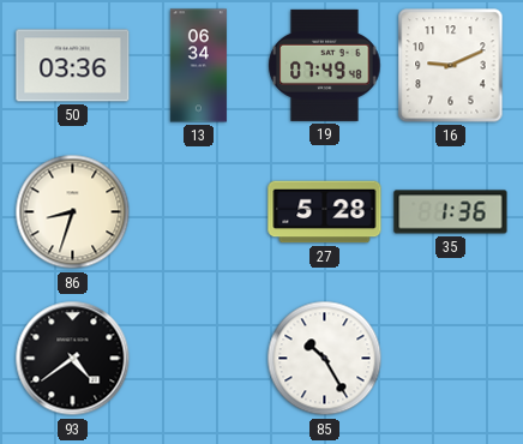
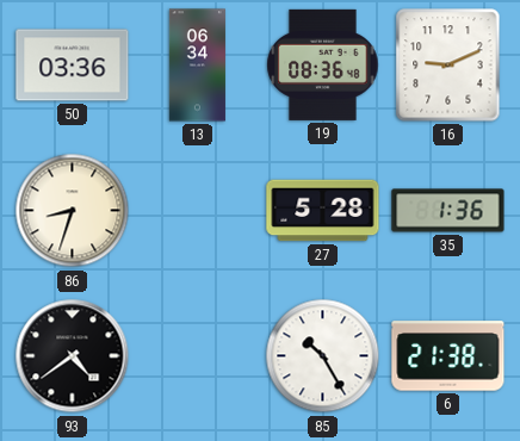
19: 07:49 -> 08:36 (323, 64)
6: none -> 21:38 (448, 356)
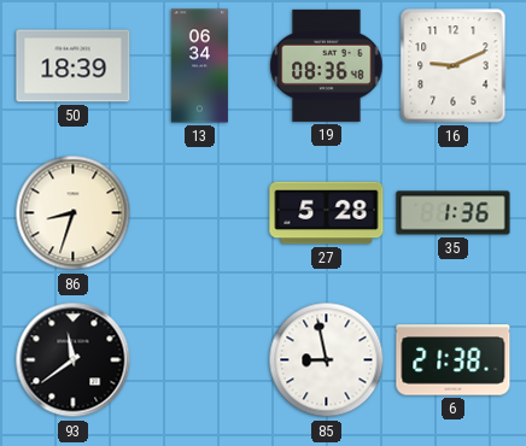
50: 03:36 -> 18:39 (74, 66)
93: 4:39 -> 11:39 (74, 360)
85: 10:25 -> 8:58 (327, 360)
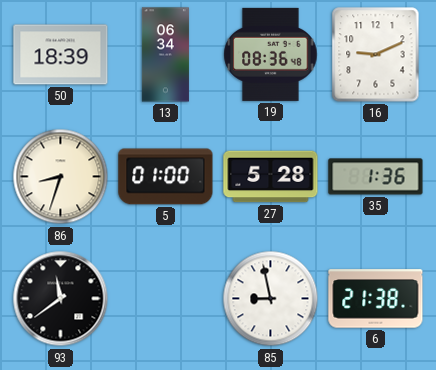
5: none -> 01:00 (166, 177)
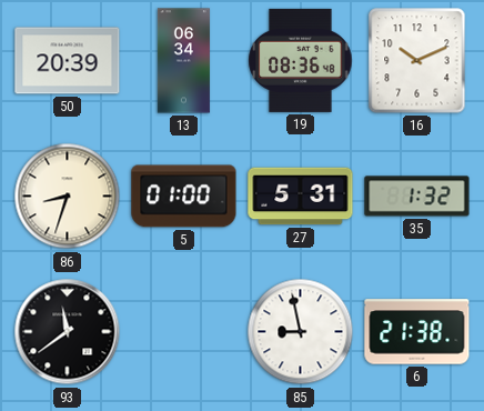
50: 18:39 -> 20:39 (68, 61)
16: 9:11 -> 10:11 (417, 61)
27: 5:28 -> 5:31 (301, 197)
35: 1:36 -> 1:32 (417, 197)
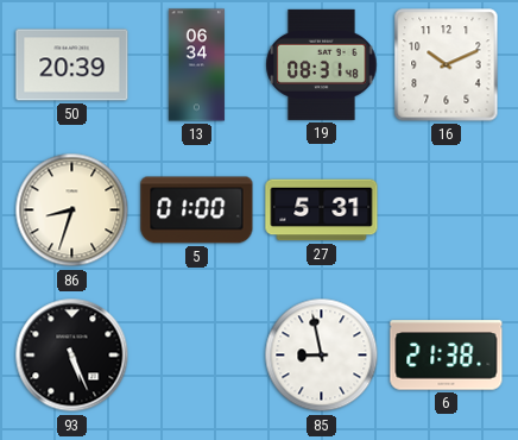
19: 08:36 -> 08:31 (322, 64)
35: 1:32 -> none (417, 197)
93: 11:39 -> 5:26 (72, 356)
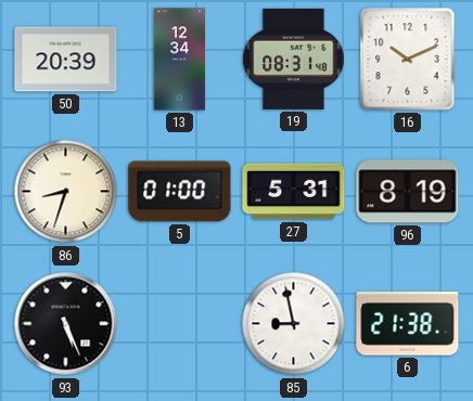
13: 06:34 -> 12:34 (179, 60)
96: none -> 8:19 (408, 192)
